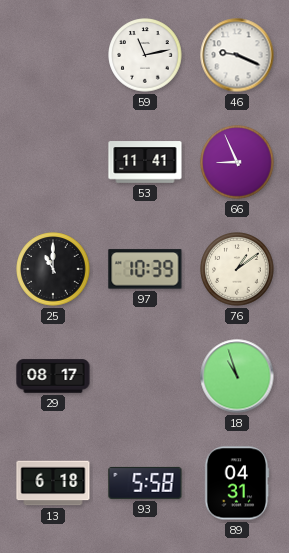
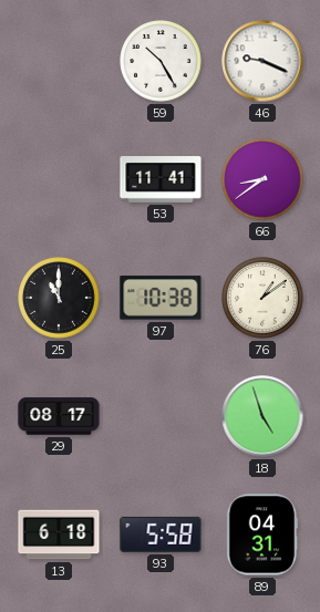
59: 11:13 -> 10:25 (161, 61)
66: 8:56 -> 8:39 (262, 179)
97: 10:39 -> 10:38 (161, 298)
18: 10:57 -> 4:57 (262, 416)
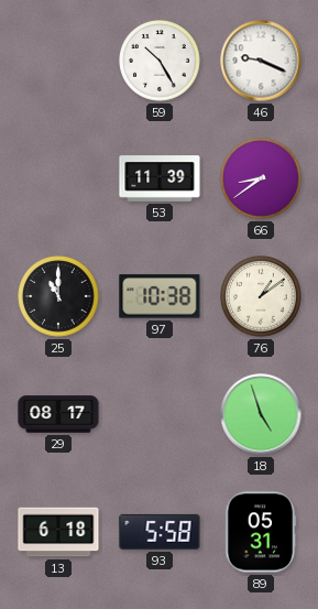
53: 11:41 -> 11:39 (160, 178)
89: 04:31 -> 05:31 (261, 532)
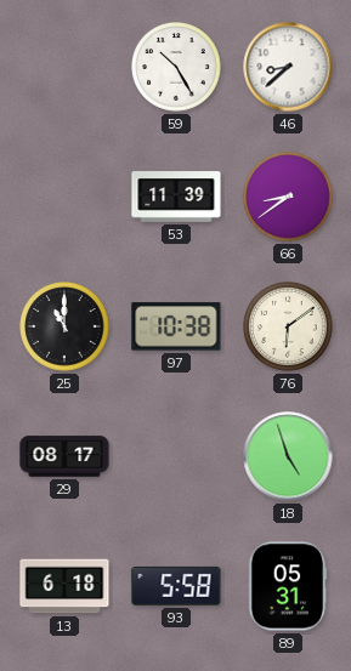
46: 9:19 -> 8:38 (288, 67)
76: 1:09 -> 6:09 (288, 326)
